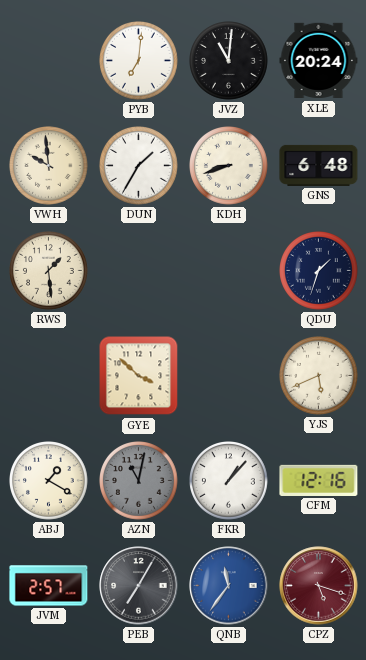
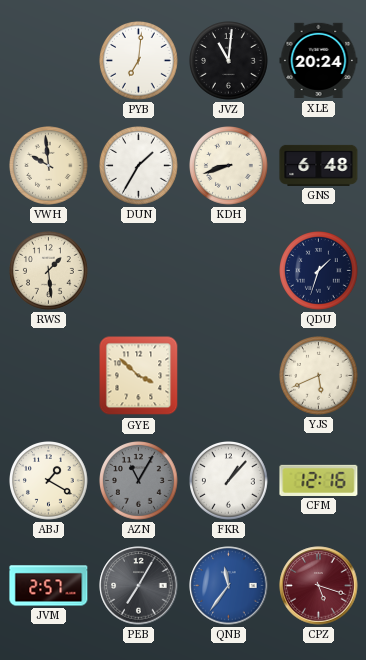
AZN: 11:02 -> 11:05 (139, 481)
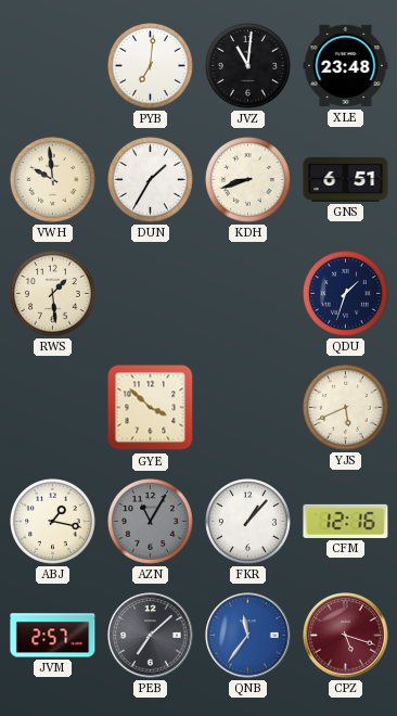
XLE: 20:24 -> 23:48 (346, 66)
GNS: 6:48 -> 6:51 (346, 179)
ABJ: 1:20 -> 1:17 (53, 522)
PEB: 7:05 -> 7:08 (151, 636)
